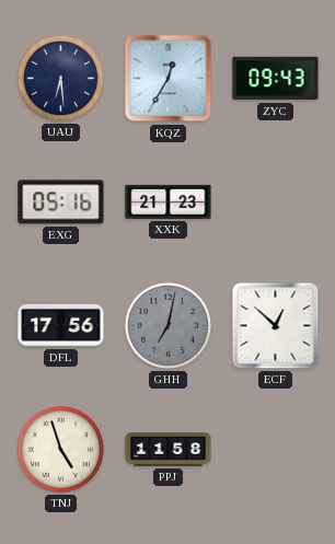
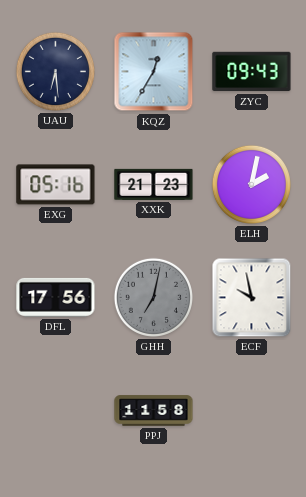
ELH: none -> 2:02 (251, 184)
ECF: 12:52 -> 9:58 (252, 298)
TNJ: 4:57 -> none (60, 449)
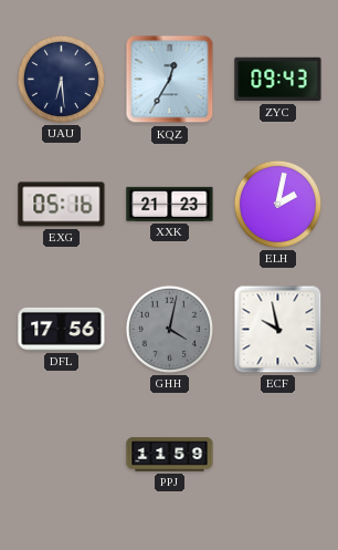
GHH: 7:02 -> 4:02 (169, 329)
PPJ: 11:58 -> 11:59 (170, 455)
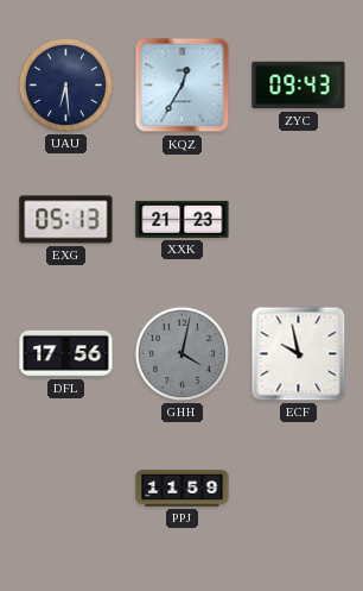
EXG: 05:16 -> 05:13 (66, 220)
ELH: 2:02 -> none (277, 204)
